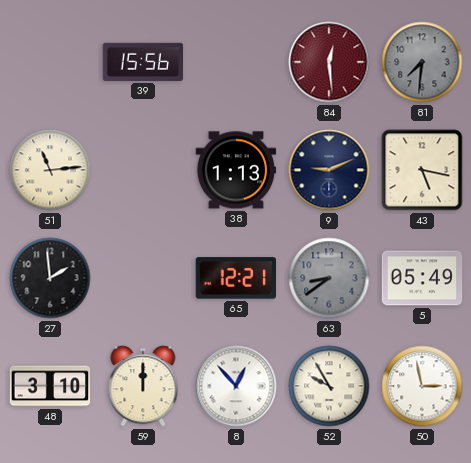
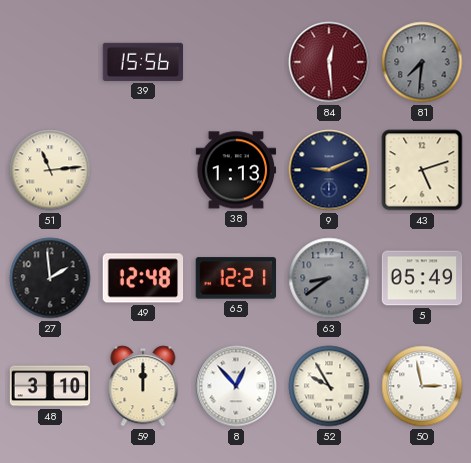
43: 5:17 -> 5:12 (422, 170)
49: none -> 12:48 (143, 278)
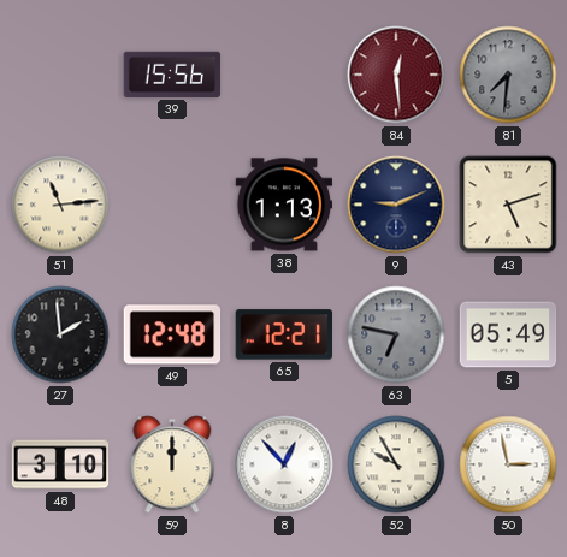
63: 8:39 -> 6:47 (396, 334)
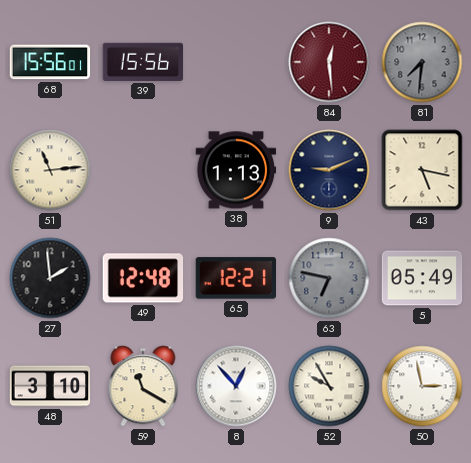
68: none -> 15:56 (50, 62)
43: 5:12 -> 5:17 (422, 170)
59: 12:00 -> 11:20 (143, 386)
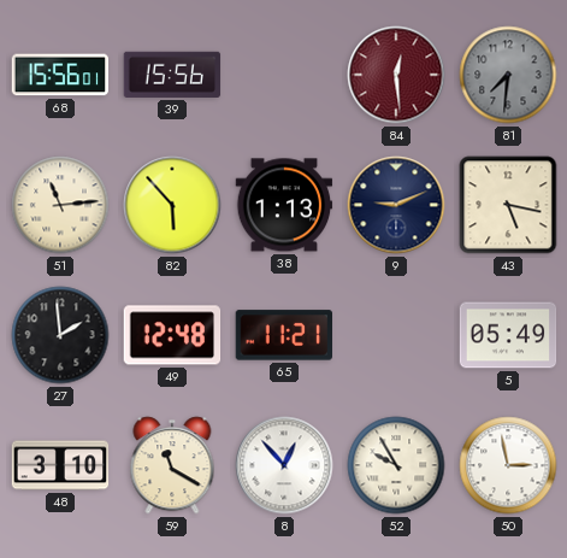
82: none -> 5:53 (172, 205)
65: 12:21 -> 11:21 (284, 335)
63: 6:47 -> none (329, 278)
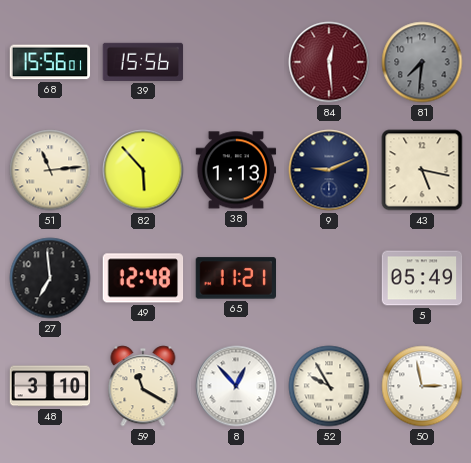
27: 1:59 -> 6:59 (50, 278)
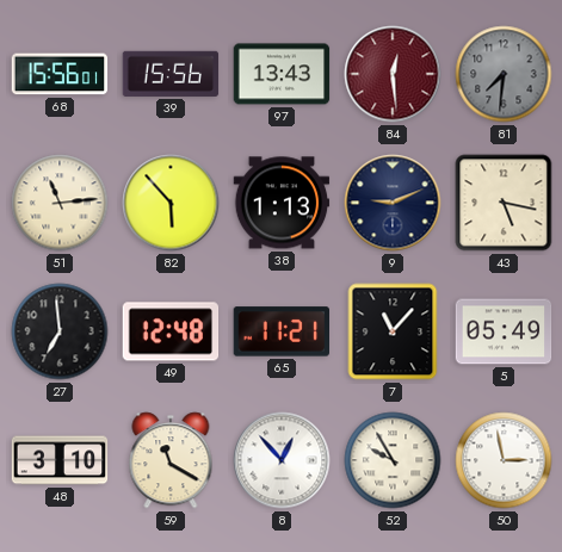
97: none -> 13:43 (282, 74)
7: none -> 11:07 (393, 331)
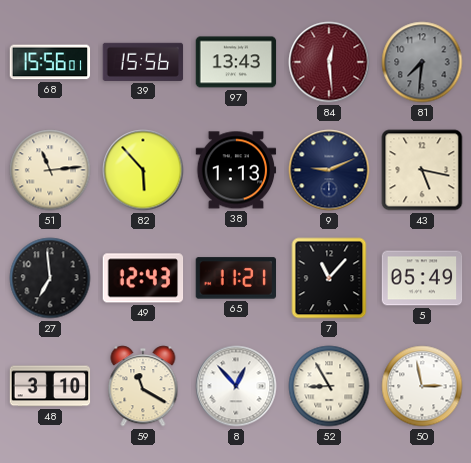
49: 12:48 -> 12:43 (143, 278)
52: 9:55 -> 8:55 (329, 386)
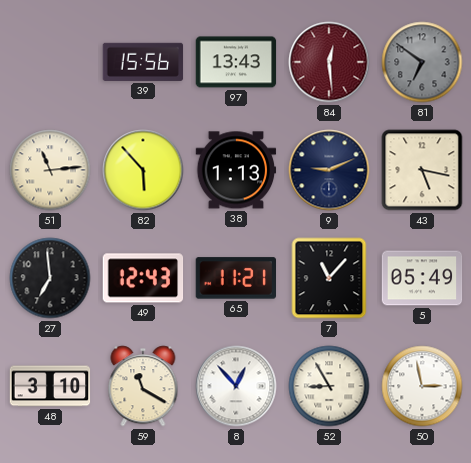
68: 15:56 -> none (50, 62)
81: 7:31 -> 6:51 (422, 62)
